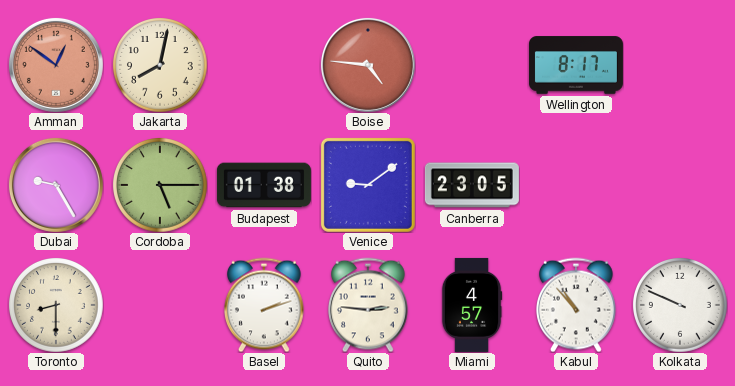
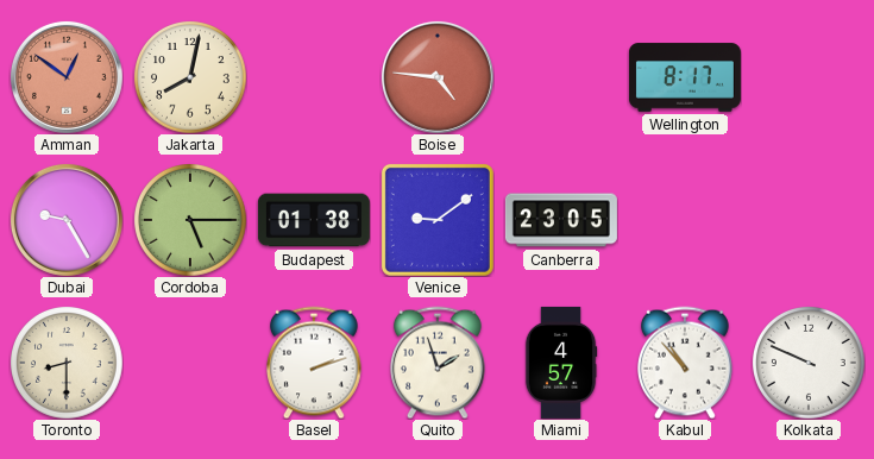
Quito: 2:46 -> 1:57 (439, 363)
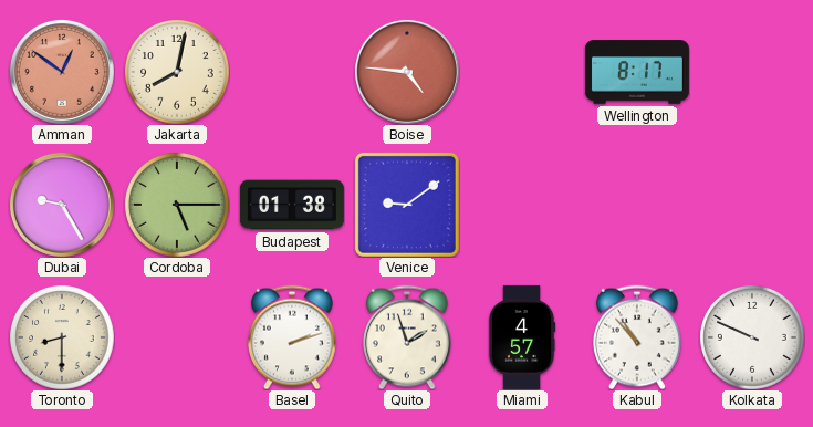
Canberra: 23:05 -> none (561, 220)
